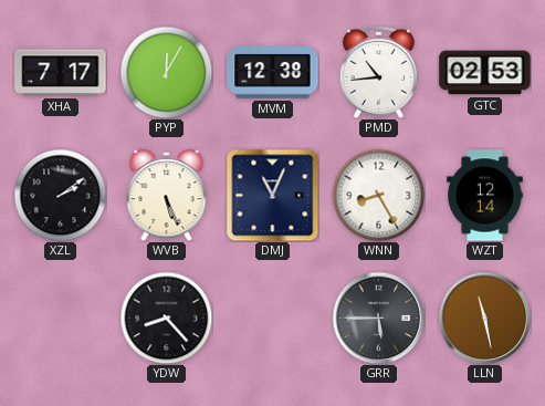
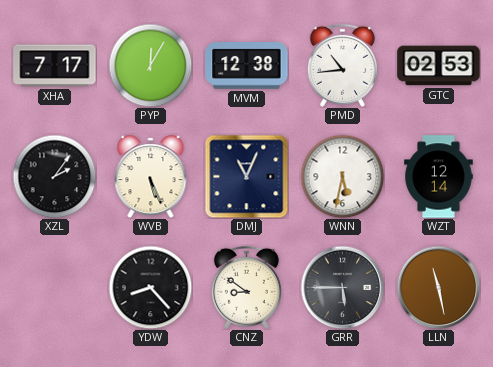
XZL: 2:09 -> 2:06 (54, 176)
WNN: 8:25 -> 5:32 (342, 176)
CNZ: none -> 8:51 (246, 287)
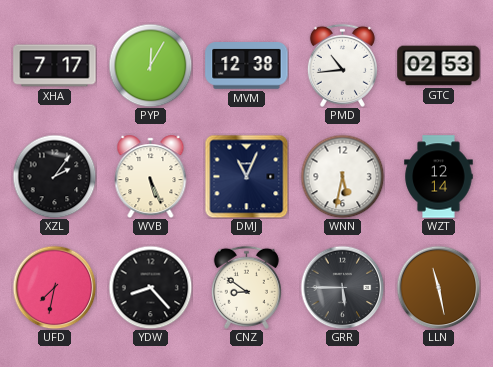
UFD: none -> 7:32 (54, 287)
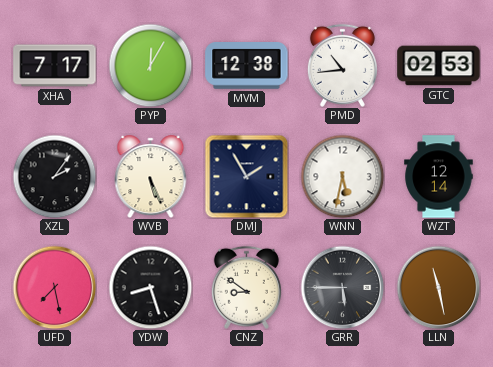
DMJ: 11:04 -> 1:55 (246, 176)
UFD: 7:32 -> 7:28 (54, 287)
YDW: 8:23 -> 8:27 (150, 287)
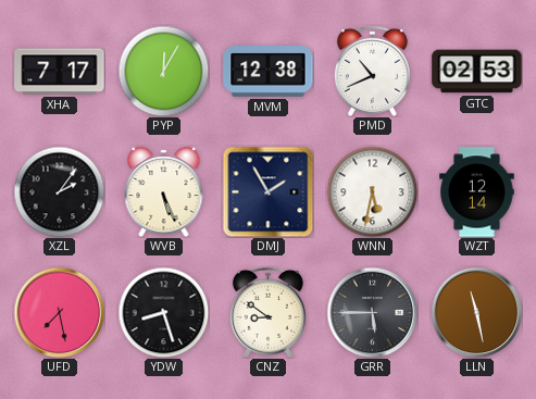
PMD: 10:44 -> 10:41 (372, 71)
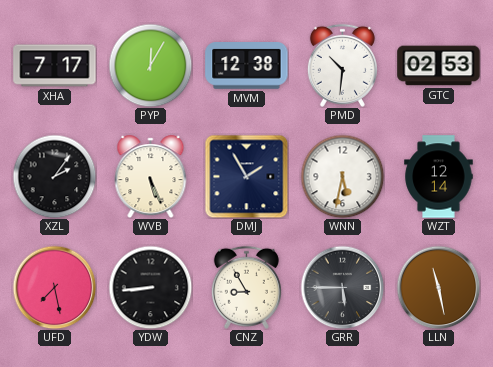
PMD: 10:41 -> 10:31 (342, 65)
YDW: 8:27 -> 8:44 (150, 287)
CNZ: 8:51 -> 8:55 (246, 287)
